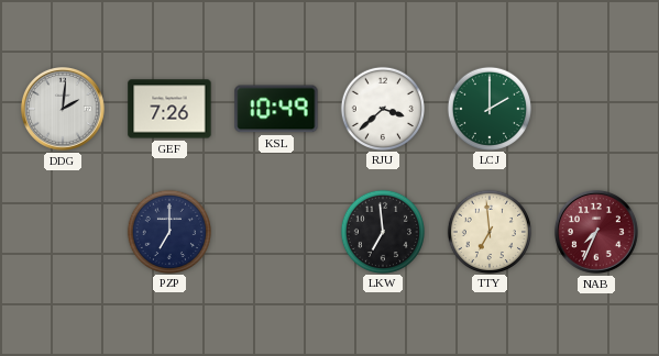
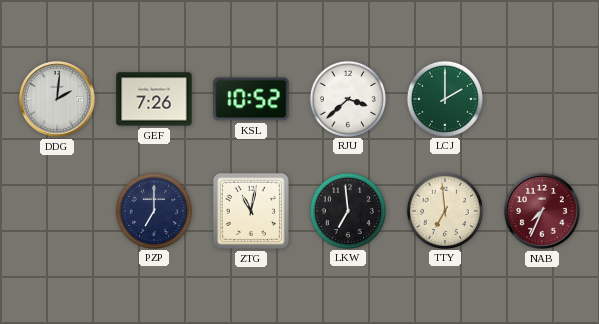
KSL: 10:49 -> 10:52 (251, 99)
ZTG: none -> 11:02 (251, 211)
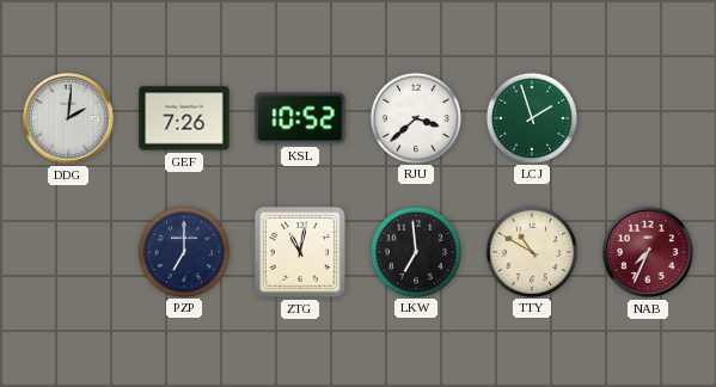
LCJ: 2:00 -> 1:57 (531, 117)
TTY: 6:59 -> 10:50 (531, 251)
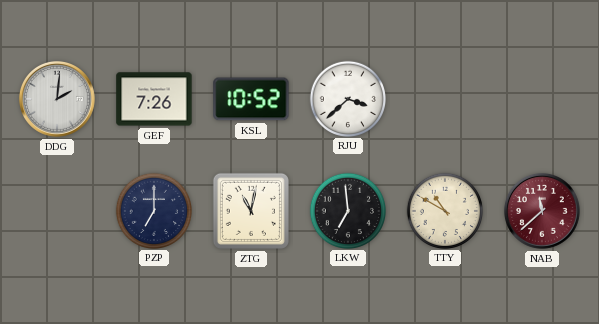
LCJ: 1:57 -> none (531, 117)
NAB: 7:34 -> 11:38 (542, 211)
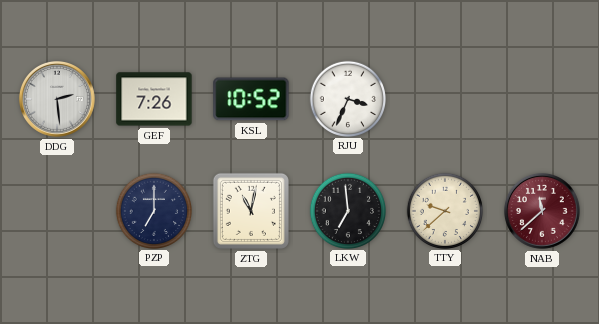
DDG: 2:01 -> 2:29 (57, 99)
RJU: 3:38 -> 3:34 (347, 98)
TTY: 10:50 -> 9:38 (444, 210)
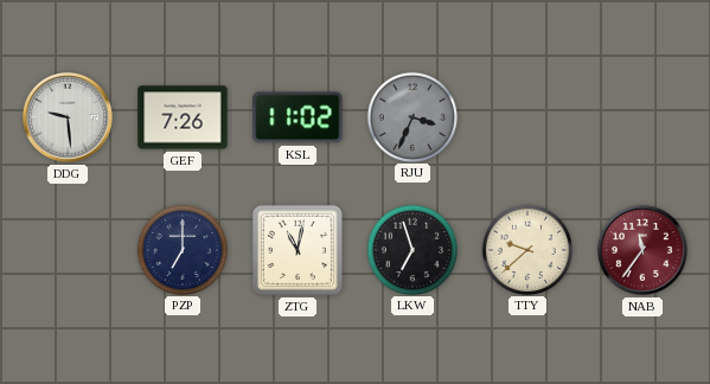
DDG: 2:29 -> 9:29 (68, 117)
KSL: 10:52 -> 11:02 (298, 117)
RJU dial: white -> grey (411, 116)
LKW: 6:59 -> 6:57 (411, 249)
NAB: 11:38 -> 11:36 (642, 250)
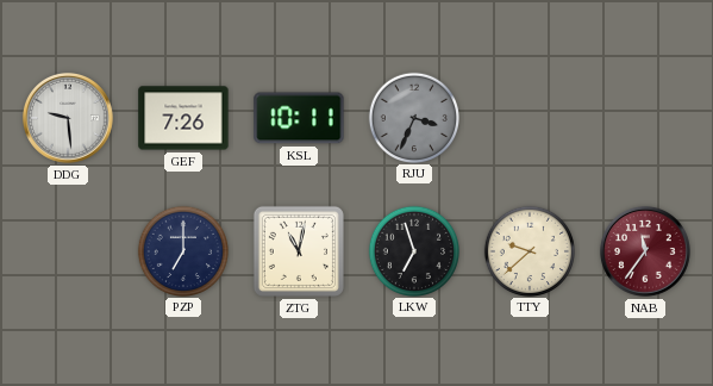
KSL: 11:02 -> 10:11 (299, 118)
